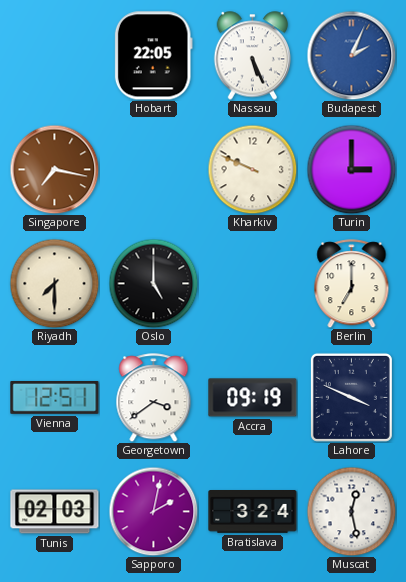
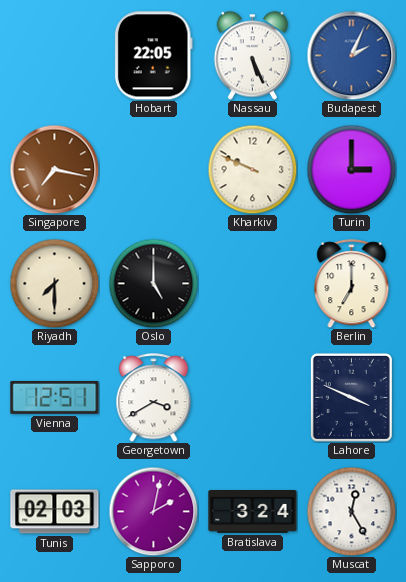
Georgetown: 3:39 -> 3:40 (154, 398)
Accra: 09:19 -> none (253, 398)
Muscat: 12:28 -> 12:25 (351, 511)
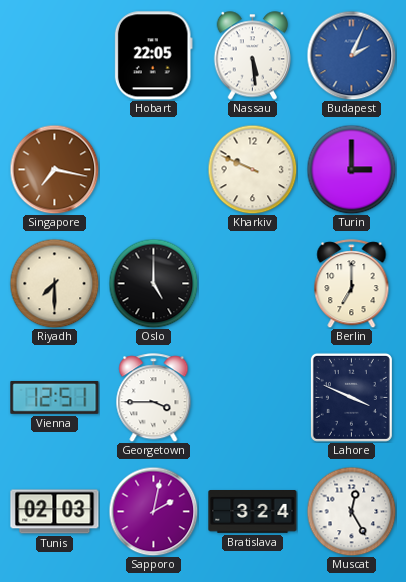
Nassau: 5:26 -> 5:29 (253, 56)
Georgetown: 3:40 -> 3:45 (154, 398)
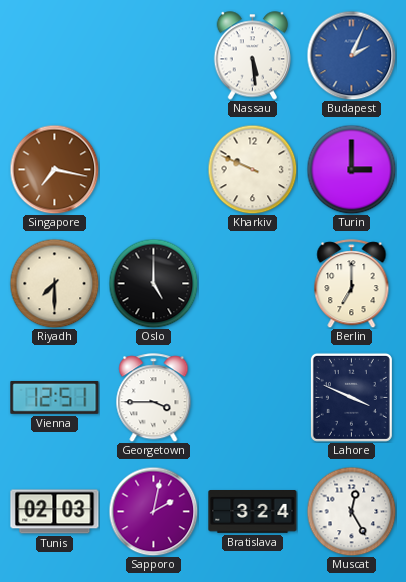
Hobart: 22:05 -> none (153, 56)
